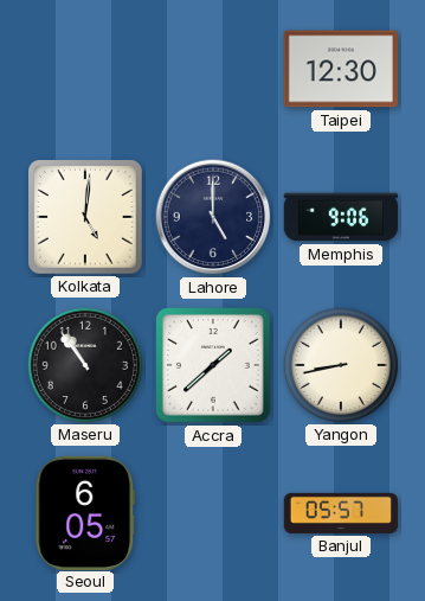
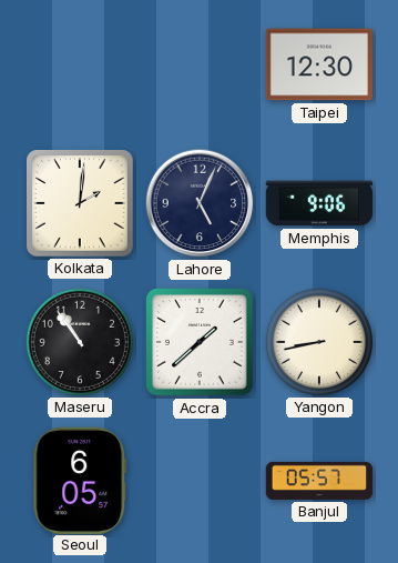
Kolkata: 5:01 -> 2:01 (81, 204)
Lahore: 5:00 -> 5:04 (200, 203)
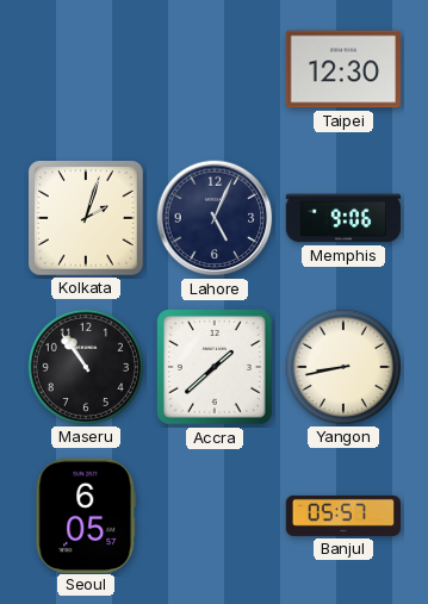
Kolkata: 2:01 -> 2:03 (87, 219)
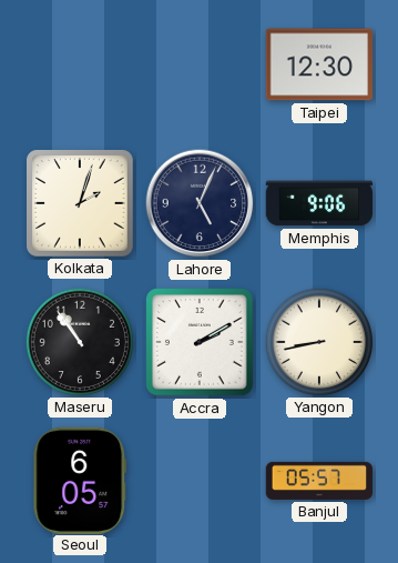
Accra: 1:38 -> 2:10 (201, 343)
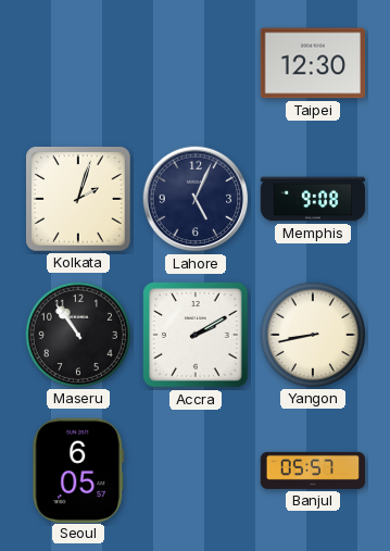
Memphis: 9:06 -> 9:08 (313, 199)
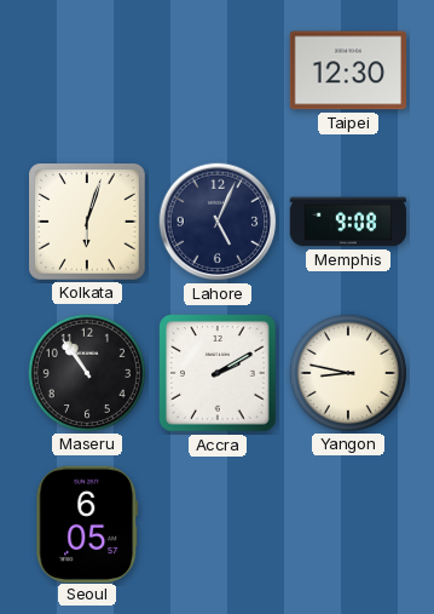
Kolkata: 2:03 -> 6:03 (88, 223)
Yangon: 8:43 -> 8:47 (347, 372)
Banjul: 05:57 -> none (313, 471)
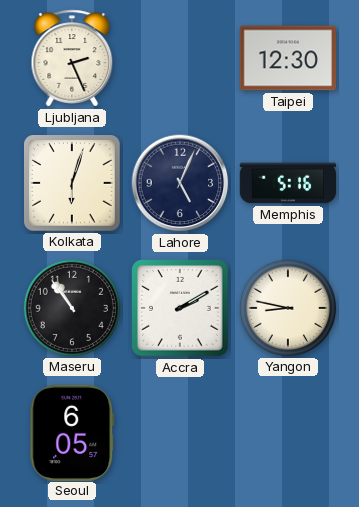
Ljubljana: none -> 2:26 (72, 58)
Memphis: 9:08 -> 5:16 (288, 183)
